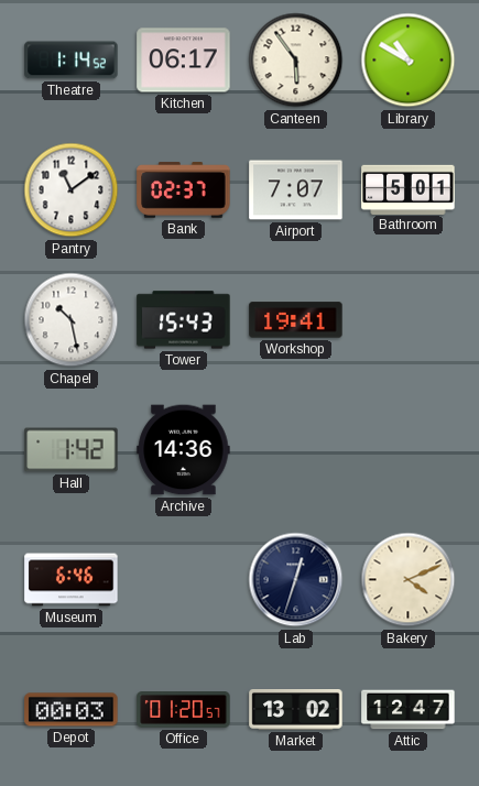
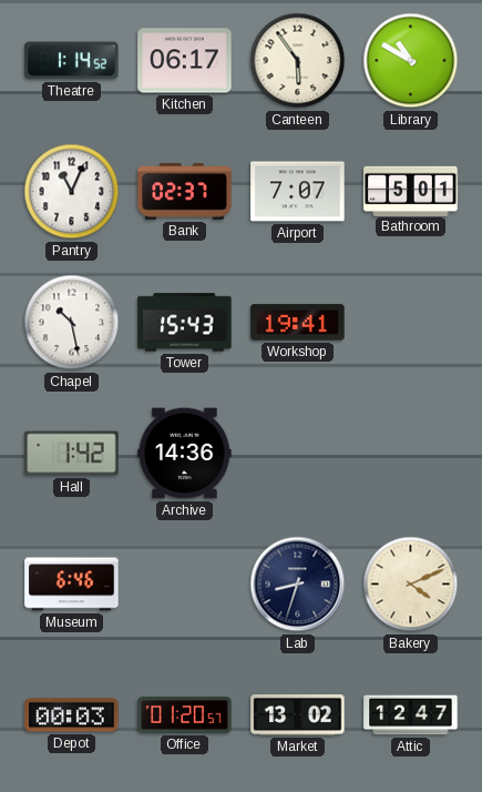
Pantry: 11:09 -> 11:04 (72, 192)
Lab: 12:33 -> 8:33 (298, 585)
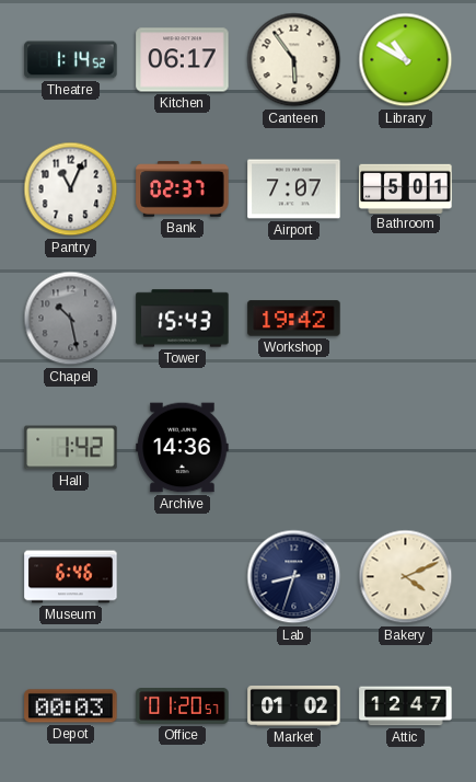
Chapel dial: white -> grey (71, 319)
Workshop: 19:41 -> 19:42 (294, 319)
Market: 13:02 -> 01:02 (294, 706)
